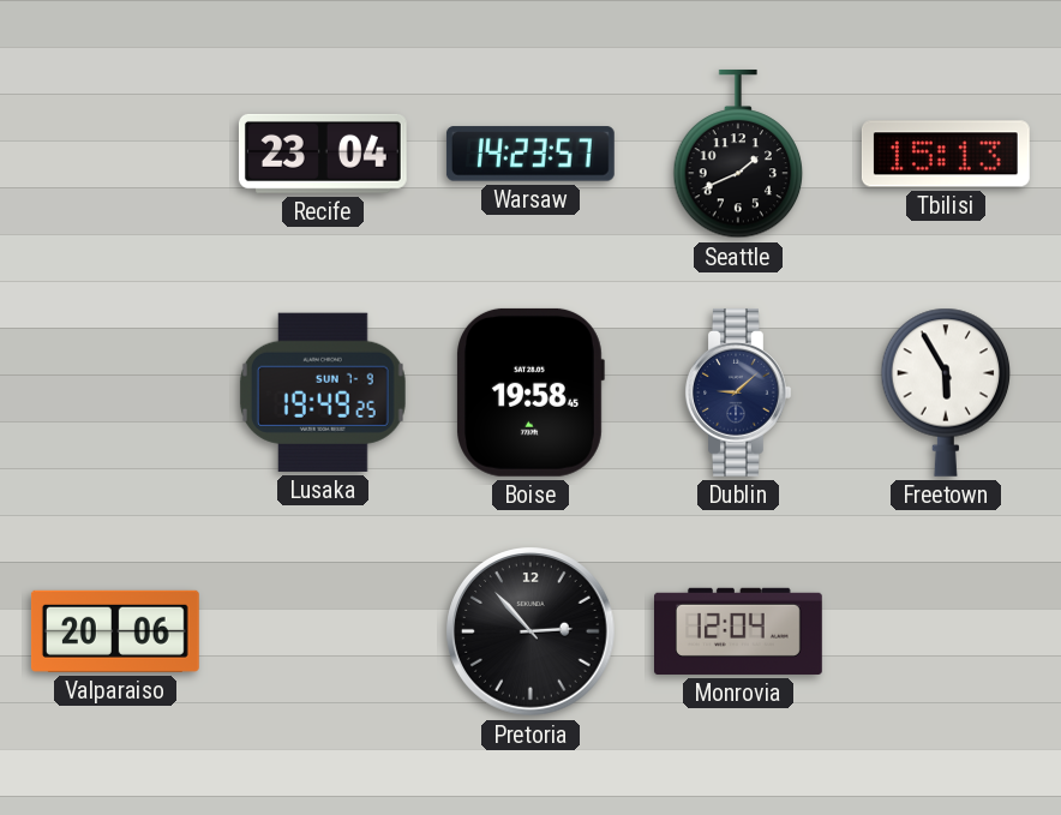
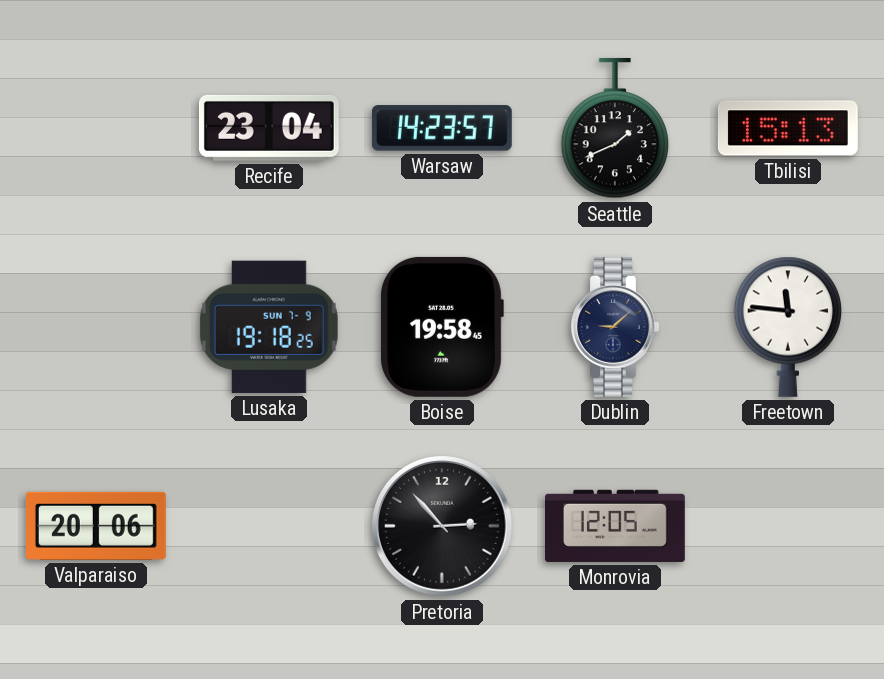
Lusaka: 19:49 -> 19:18 (269, 327)
Freetown: 5:55 -> 11:46 (788, 327)
Monrovia: 12:04 -> 12:05 (616, 526)
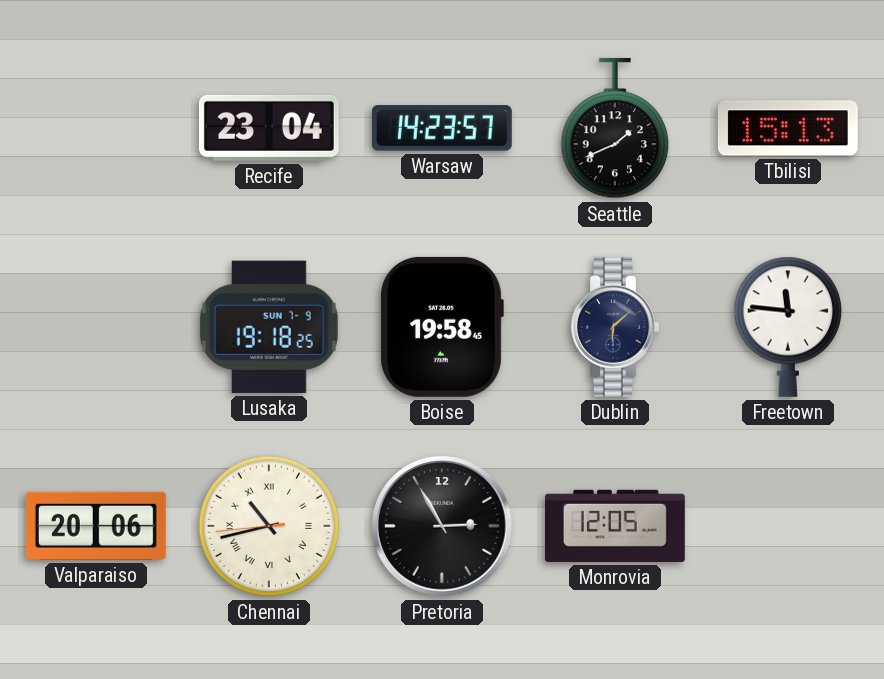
Dublin: 9:08 -> 6:08 (615, 327)
Chennai: none -> 10:42 (269, 526)
Pretoria: 2:53 -> 2:55 (442, 526)
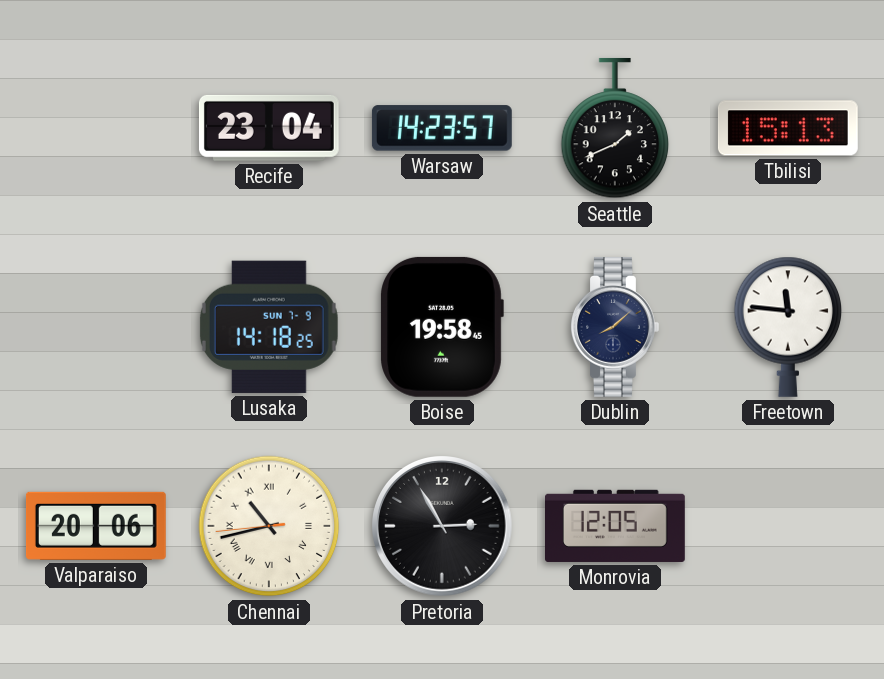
Lusaka: 19:18 -> 14:18 (269, 327)
Dublin: 6:08 -> 8:08 (615, 327)
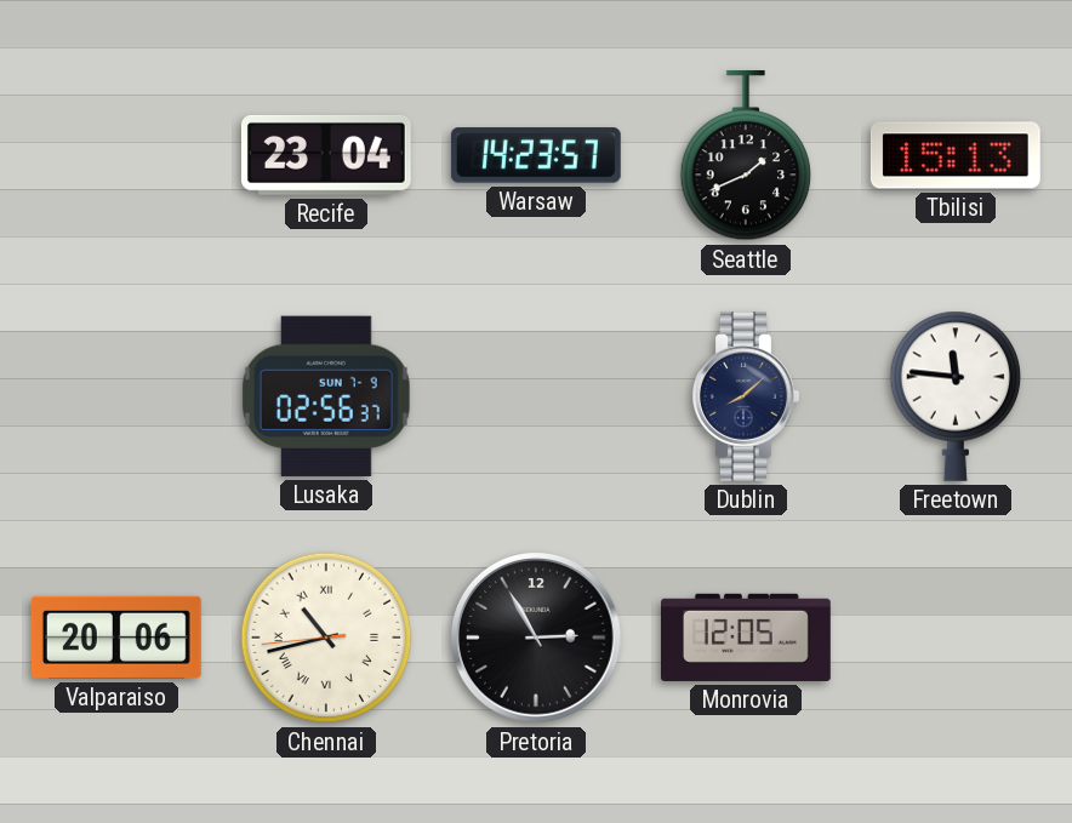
Lusaka: 14:18 -> 02:56 (326, 396)
Boise: 19:58 -> none (442, 327)
